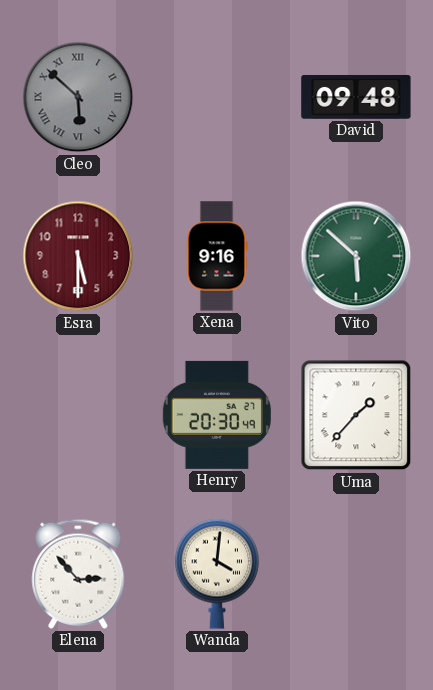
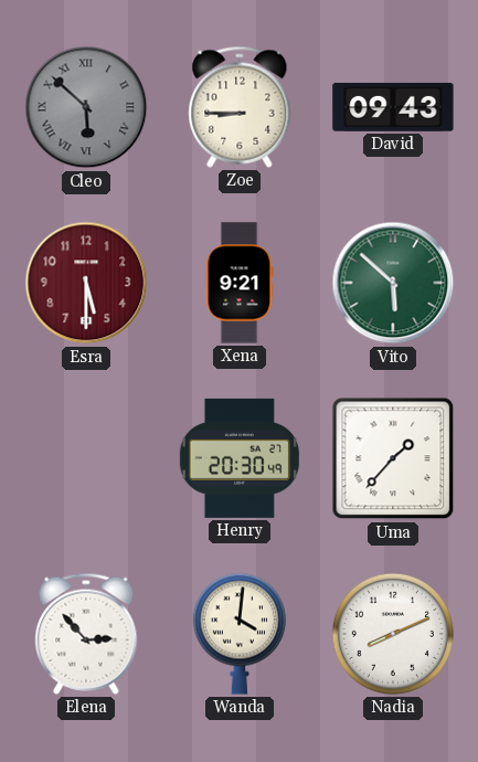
Zoe: none -> 8:45 (240, 107)
David: 09:48 -> 09:43 (393, 107)
Xena: 9:16 -> 9:21 (240, 283)
Nadia: none -> 8:11 (393, 634)
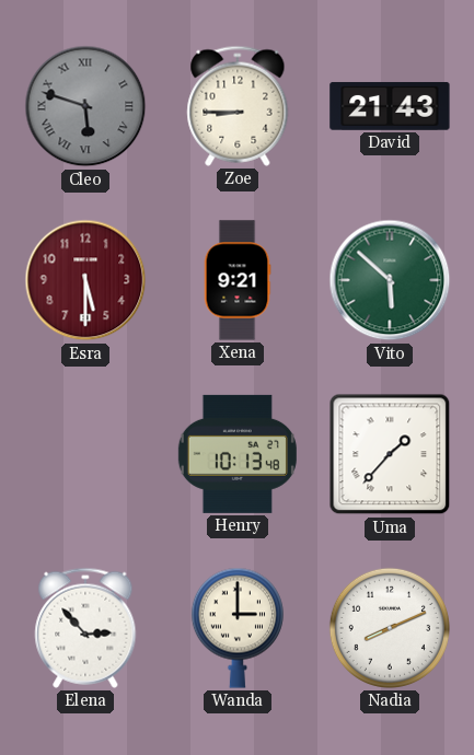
Cleo: 5:52 -> 5:48 (85, 106)
David: 09:43 -> 21:43 (390, 106)
Henry: 20:30 -> 10:13 (238, 454)
Wanda: 4:01 -> 3:00 (238, 628)
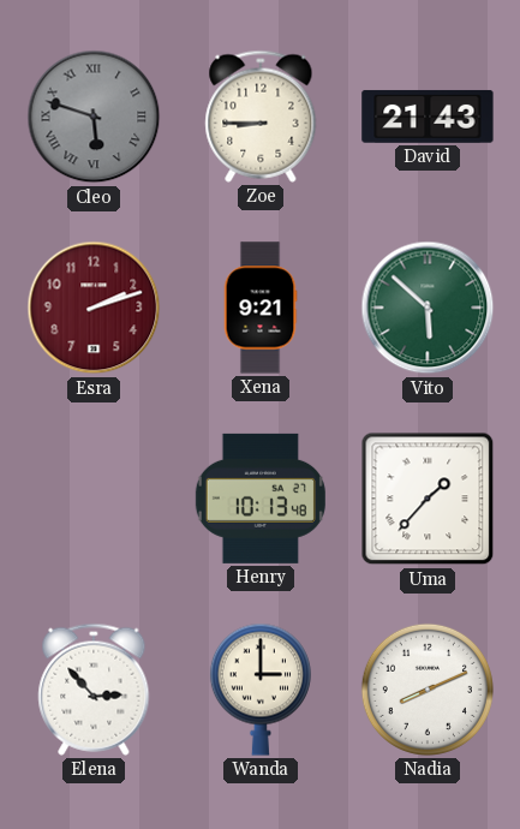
Esra: 5:30 -> 2:12 (94, 308)
